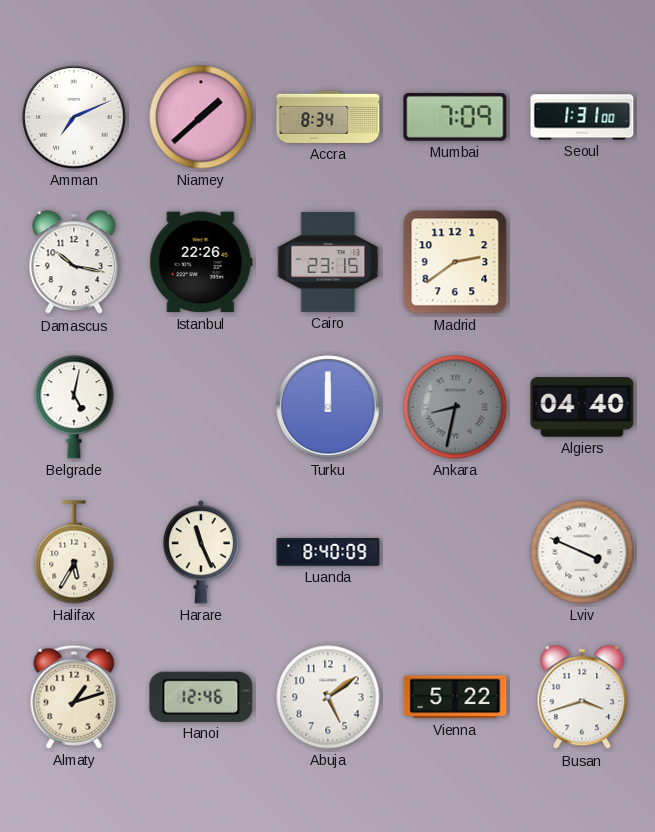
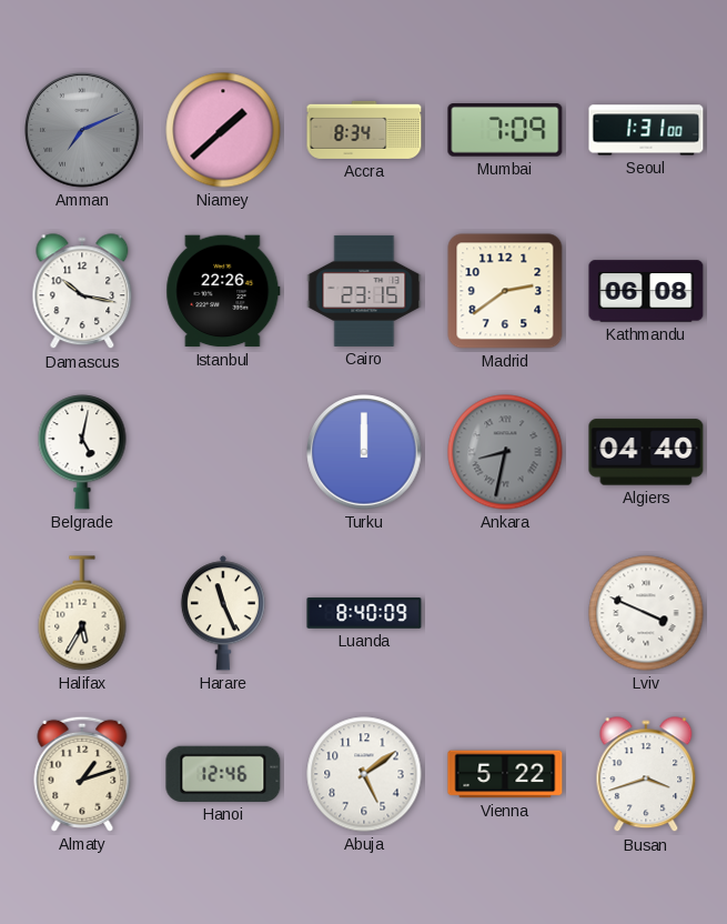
Amman dial: white -> grey (82, 130)
Kathmandu: none -> 06:08 (646, 291)
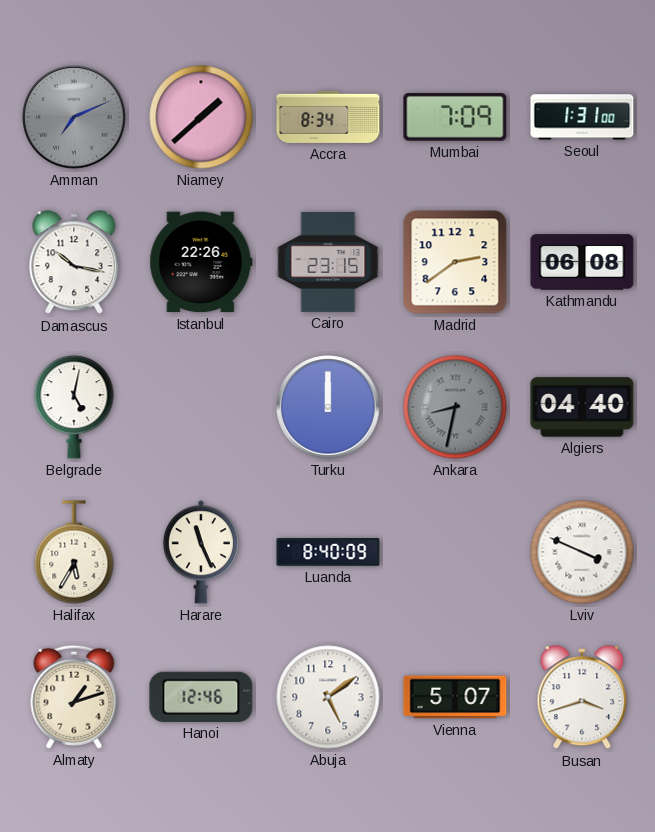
Vienna: 5:22 -> 5:07 (455, 697)
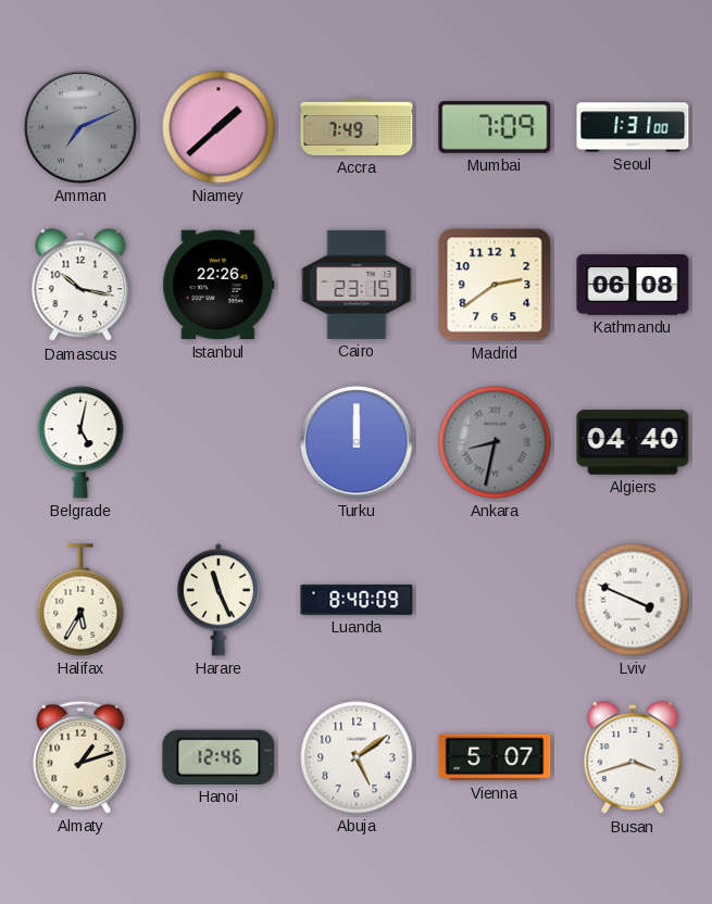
Accra: 8:34 -> 7:49 (357, 127)
